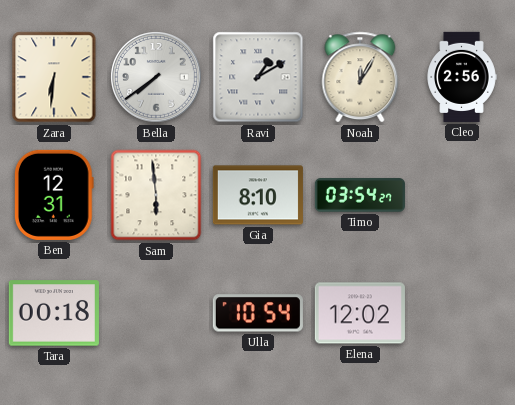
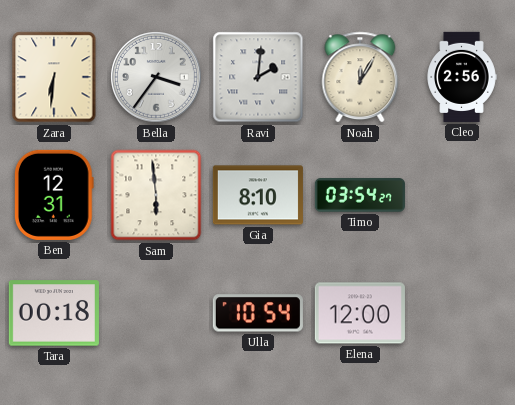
Bella: 7:39 -> 3:36 (156, 77)
Ravi: 1:10 -> 2:01 (258, 77)
Elena: 12:02 -> 12:00 (360, 313)
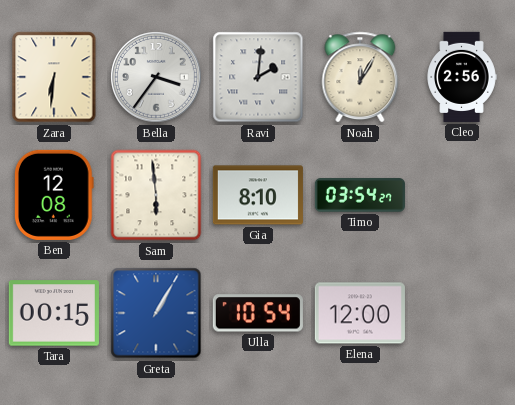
Ben: 12:31 -> 12:08 (54, 195)
Tara: 00:18 -> 00:15 (54, 313)
Greta: none -> 1:05 (156, 313)
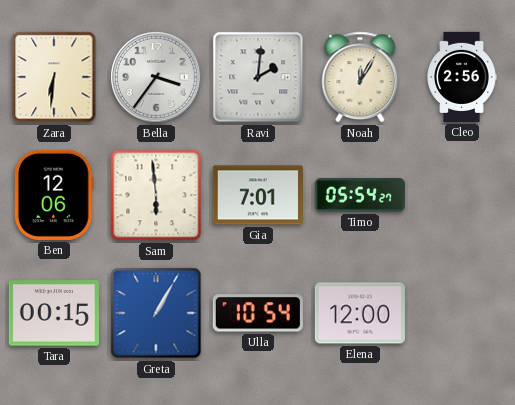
Ben: 12:08 -> 12:06 (54, 195)
Gia: 8:10 -> 7:01 (258, 195)
Timo: 03:54 -> 05:54 (360, 195)
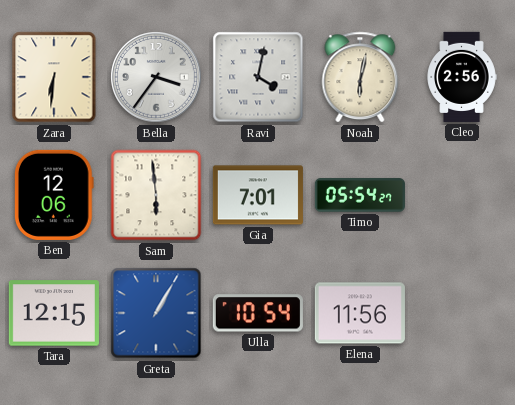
Ravi: 2:01 -> 4:02 (258, 77)
Noah: 12:05 -> 6:02 (360, 77)
Tara: 00:15 -> 12:15 (54, 313)
Elena: 12:00 -> 11:56 (360, 313)
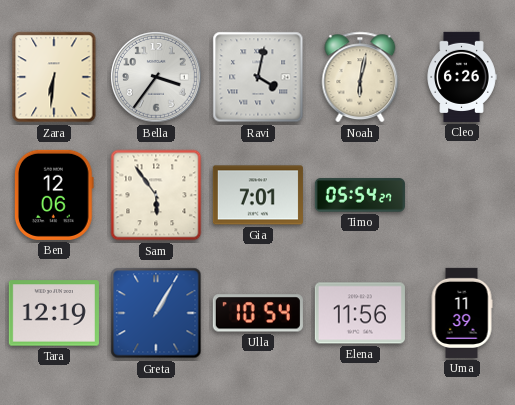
Cleo: 2:56 -> 6:26 (462, 77)
Sam: 5:59 -> 5:54 (156, 195)
Tara: 12:15 -> 12:19 (54, 313)
Uma: none -> 11:39 (462, 313)
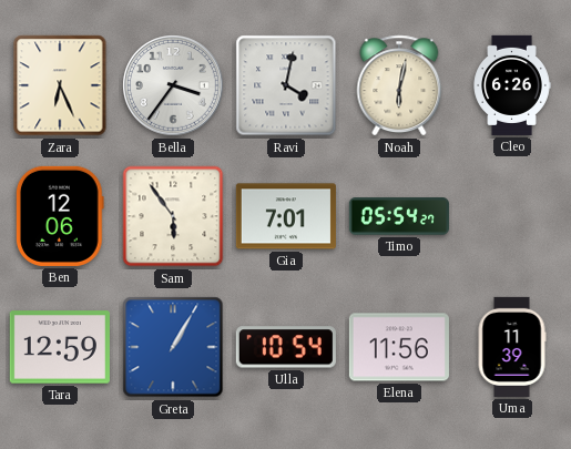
Zara: 6:31 -> 6:26 (60, 85)
Tara: 12:19 -> 12:59 (60, 347)
